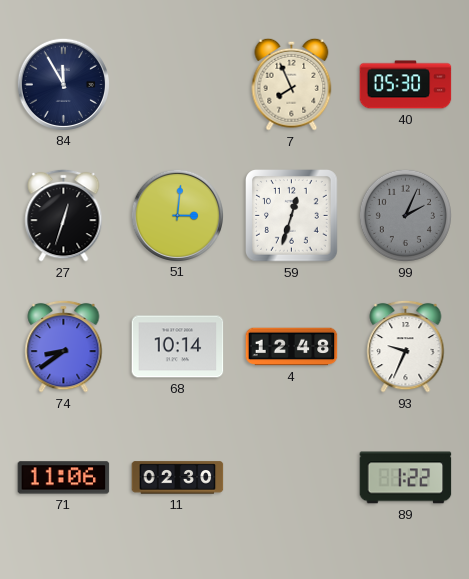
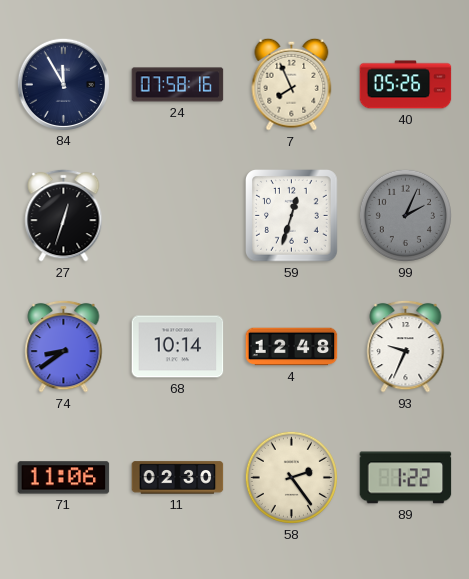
24: none -> 07:58 (178, 85)
40: 05:30 -> 05:26 (406, 85)
51: 3:01 -> none (177, 215)
58: none -> 2:24 (291, 477)
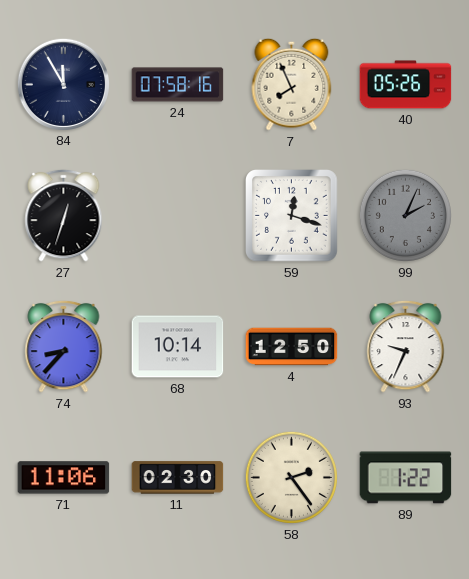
59: 12:33 -> 12:18 (292, 216)
74: 8:39 -> 8:37 (64, 346)
4: 12:48 -> 12:50 (292, 347)
